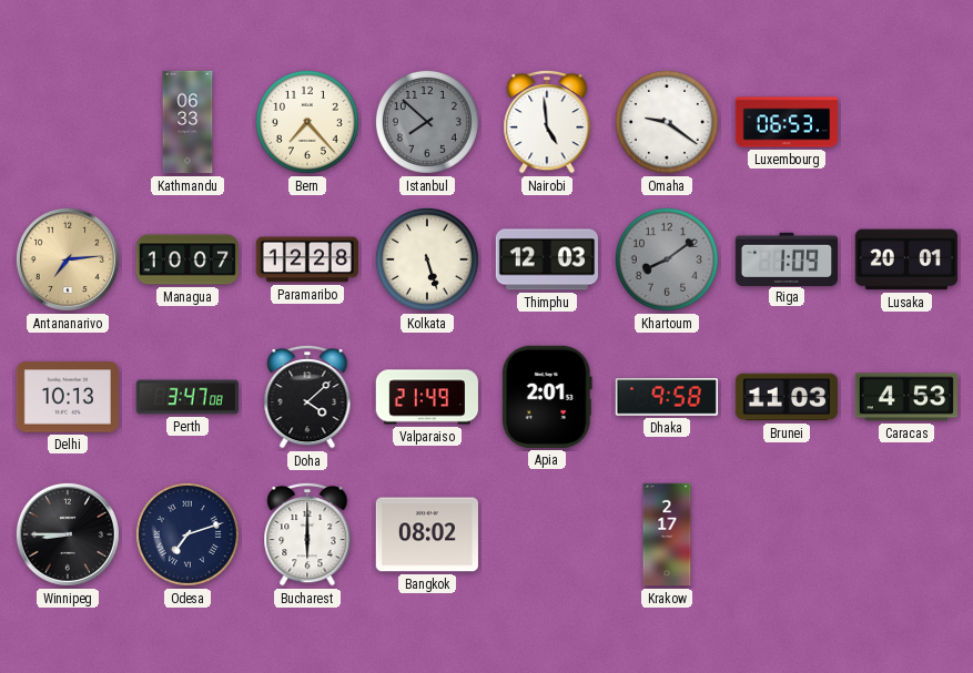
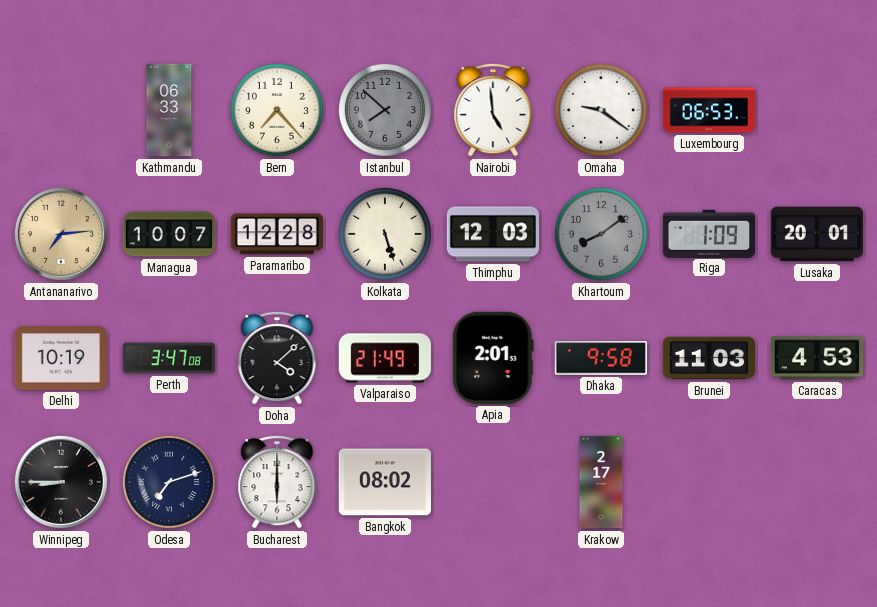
Delhi: 10:13 -> 10:19 (60, 358)
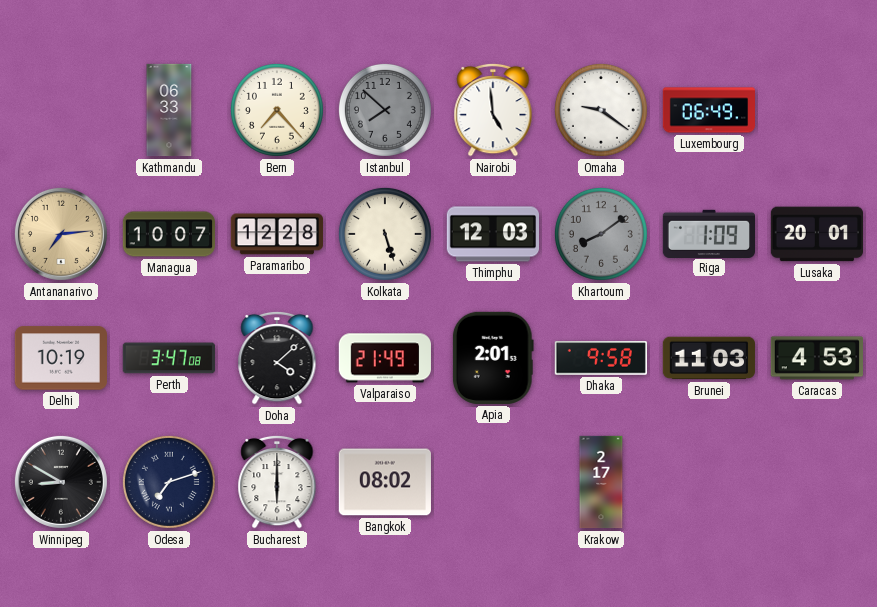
Luxembourg: 06:53 -> 06:49 (709, 110)
Winnipeg: 8:45 -> 8:50 (61, 482)
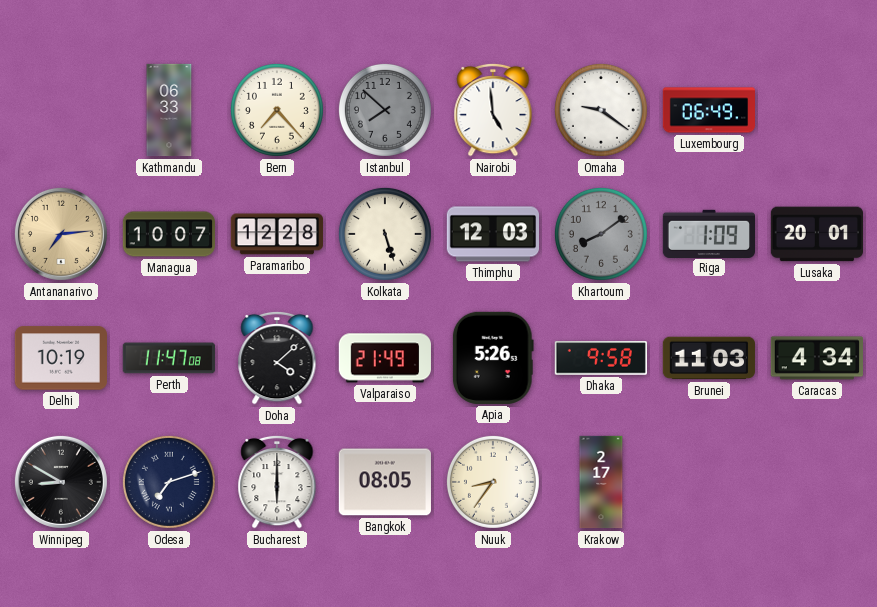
Perth: 3:47 -> 11:47 (169, 358)
Apia: 2:01 -> 5:26 (493, 358)
Caracas: 4:53 -> 4:34 (816, 358)
Bangkok: 08:02 -> 08:05 (385, 482)
Nuuk: none -> 8:36 (493, 482)
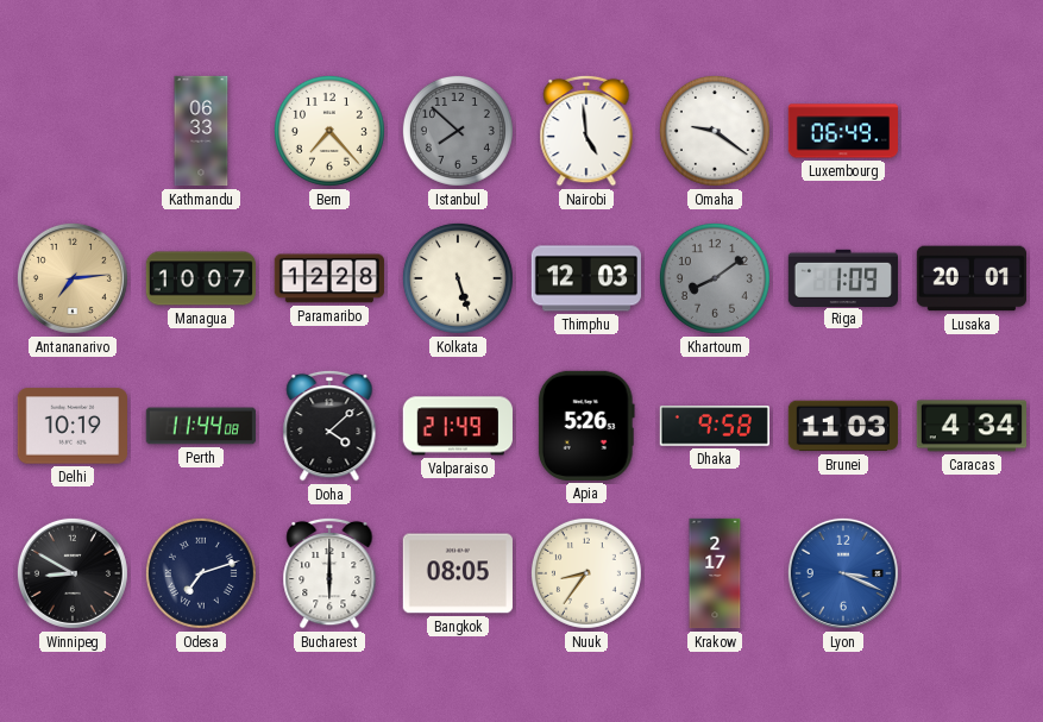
Perth: 11:47 -> 11:44 (201, 426)
Lyon: none -> 3:19 (843, 573)
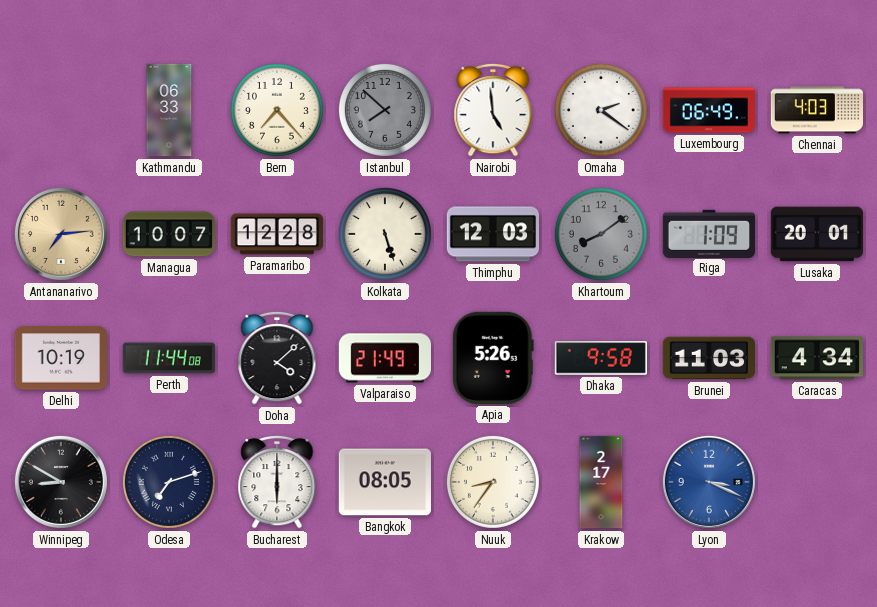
Omaha: 9:21 -> 2:21 (601, 110)
Chennai: none -> 4:03 (816, 110)
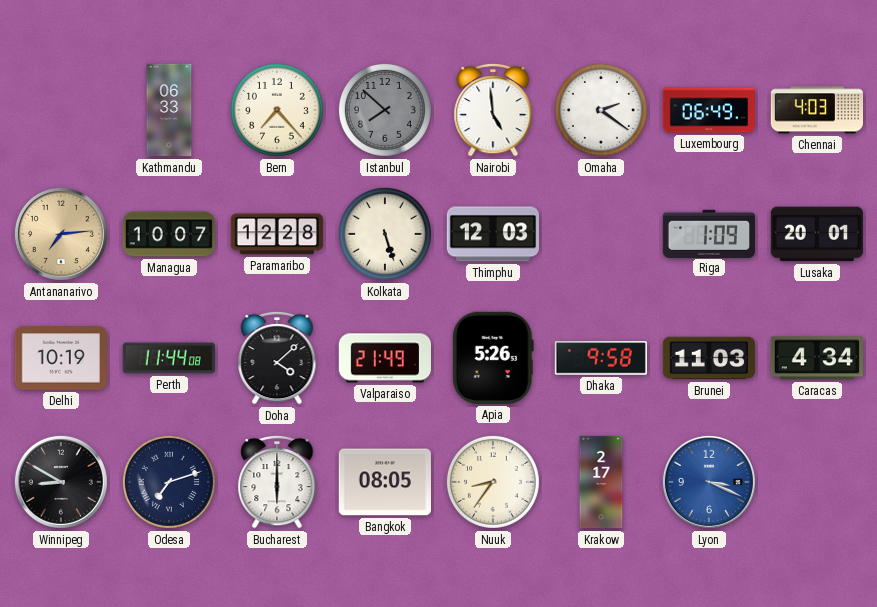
Khartoum: 8:09 -> none (601, 234)
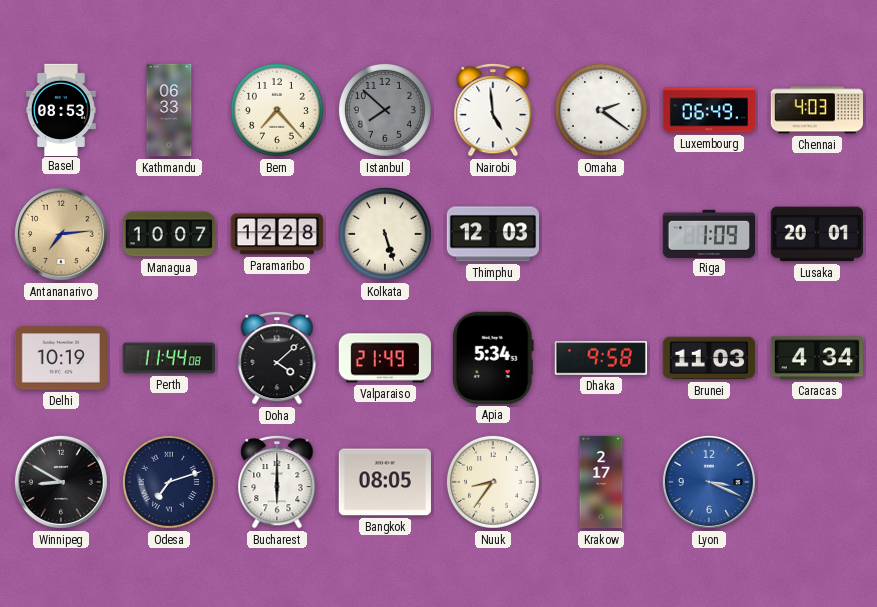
Basel: none -> 08:53 (61, 109)
Apia: 5:26 -> 5:34 (493, 358)
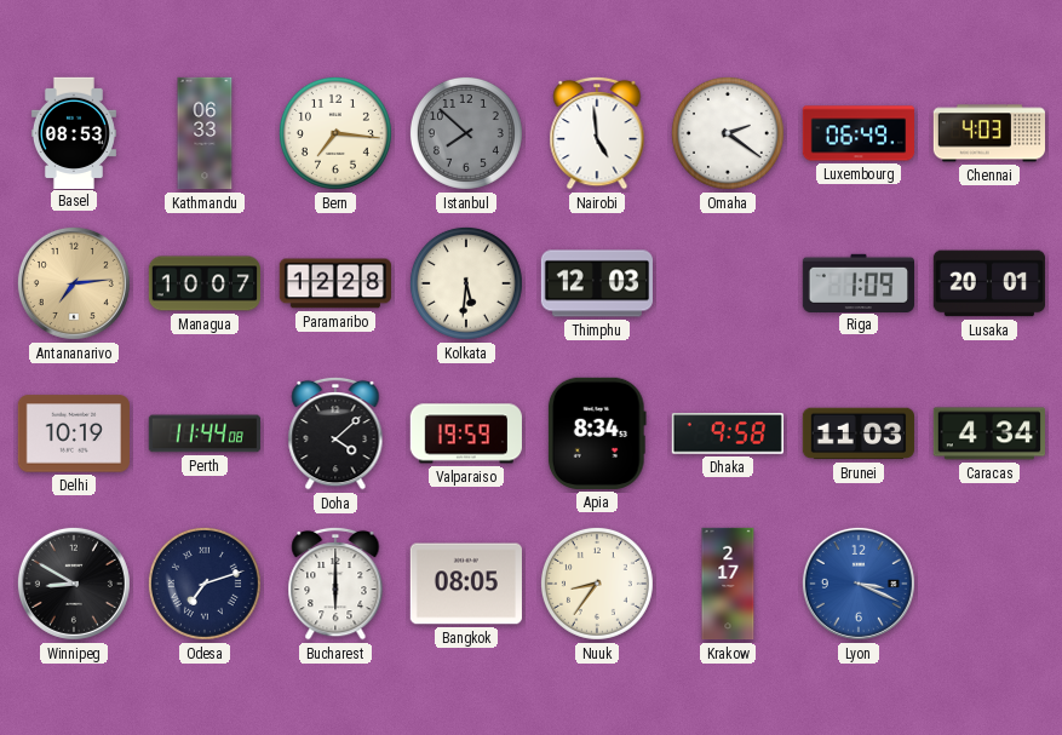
Bern: 7:23 -> 7:16 (335, 133)
Kolkata: 5:27 -> 5:31 (466, 283)
Valparaiso: 21:49 -> 19:59 (465, 433)
Apia: 5:34 -> 8:34 (597, 433)
